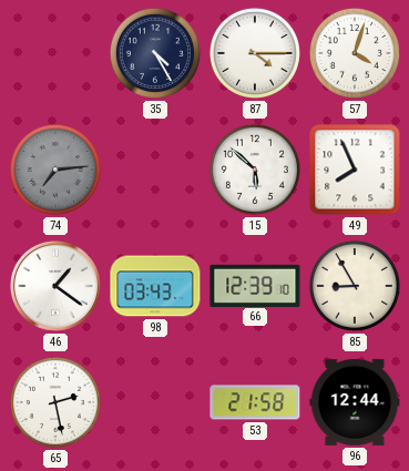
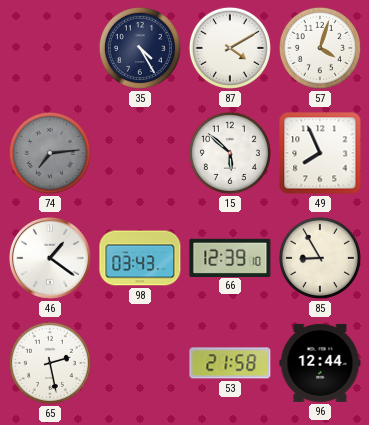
87: 4:15 -> 4:10 (230, 48)
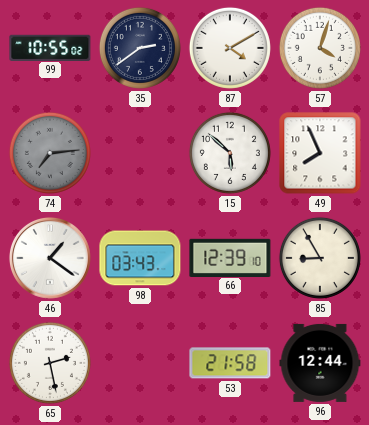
99: none -> 10:55 (50, 47)
35: 4:25 -> 2:39 (140, 48)
